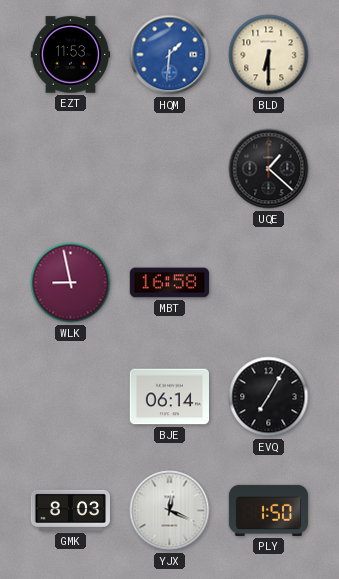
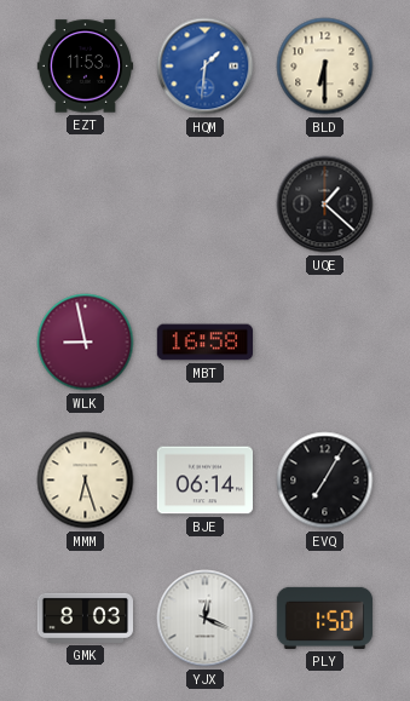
MMM: none -> 6:27 (86, 481)
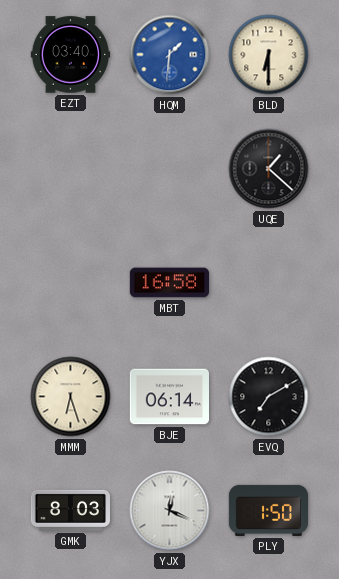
EZT: 11:53 -> 03:40 (71, 55)
WLK: 8:58 -> none (86, 343)
EVQ: 7:05 -> 7:10 (269, 397)
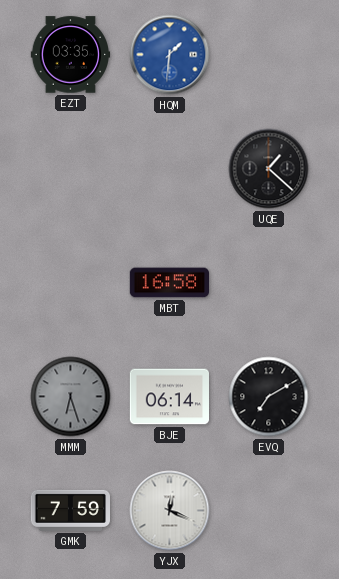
EZT: 03:40 -> 03:35 (71, 55)
BLD: 6:30 -> none (269, 55)
MMM dial: cream -> grey (71, 397)
GMK: 8:03 -> 7:59 (70, 510)
PLY: 1:50 -> none (269, 510)
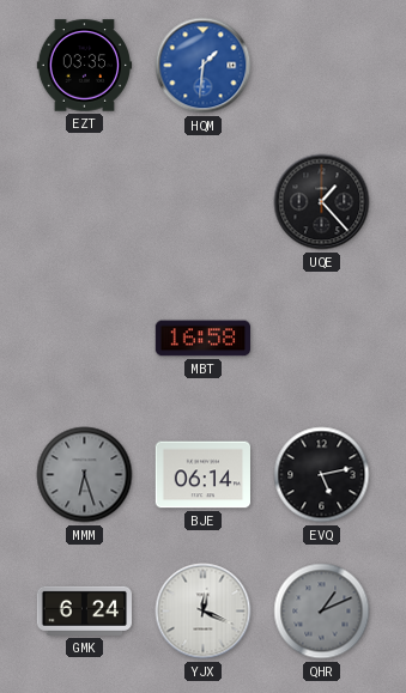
UQE: 1:22 -> 1:23 (322, 202)
EVQ: 7:10 -> 5:13 (322, 475)
GMK: 7:59 -> 6:24 (84, 610)
QHR: none -> 1:11 (322, 612)
